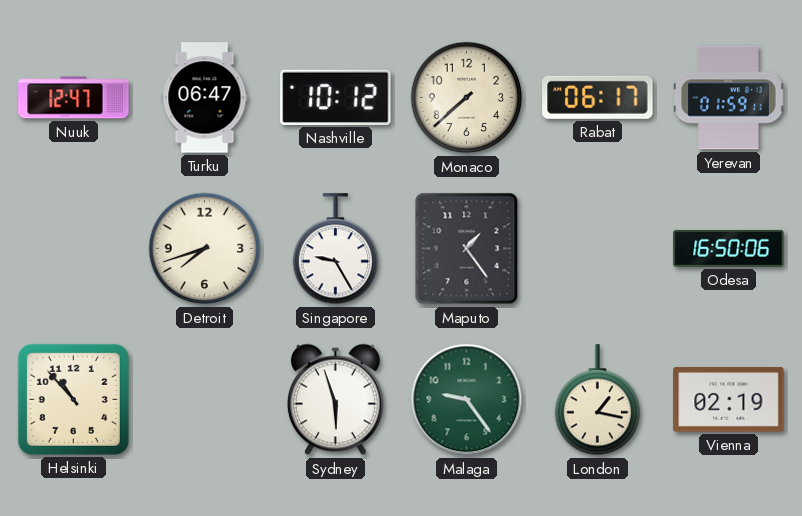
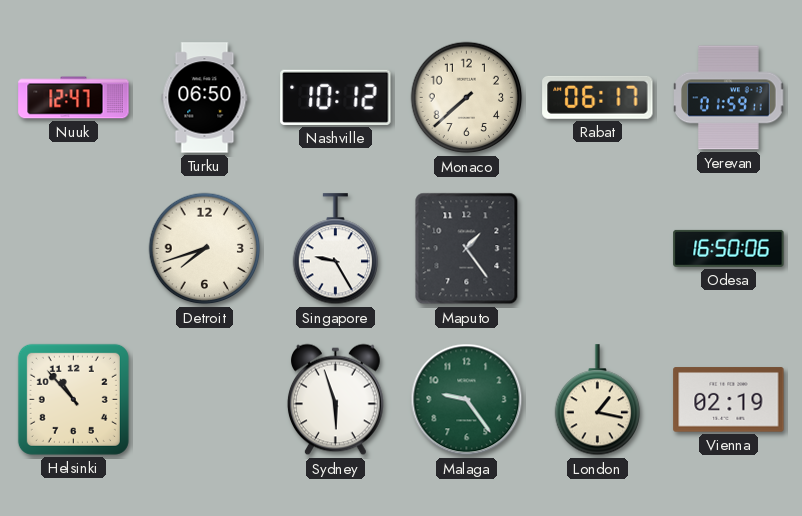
Turku: 06:47 -> 06:50 (205, 98)
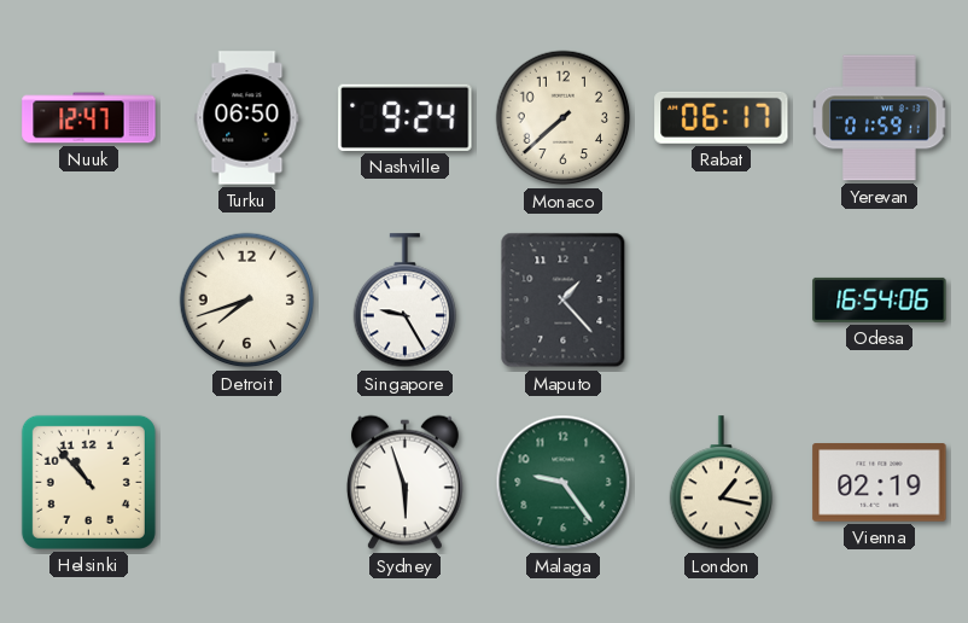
Nashville: 10:12 -> 9:24 (406, 117)
Maputo: 1:24 -> 1:23 (564, 301)
Odesa: 16:50 -> 16:54 (880, 299)
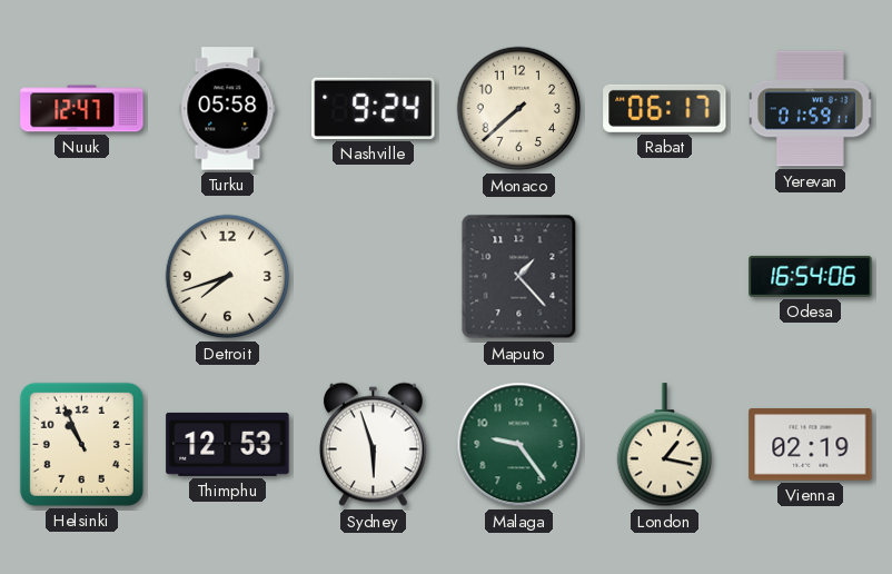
Turku: 06:50 -> 05:58 (228, 109)
Singapore: 9:25 -> none (406, 301)
Helsinki: 10:53 -> 10:56 (81, 444)
Thimphu: none -> 12:53 (228, 444)
